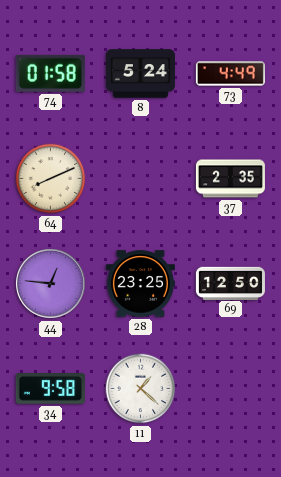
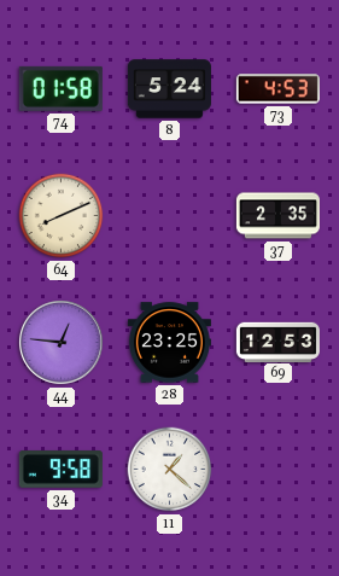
73: 4:49 -> 4:53 (277, 89)
69: 12:50 -> 12:53 (277, 342)
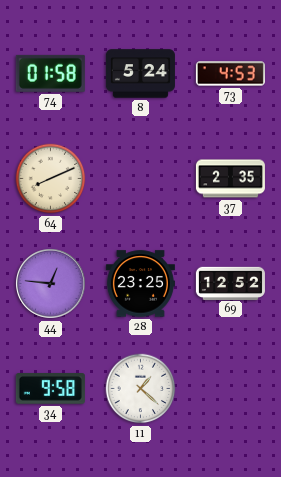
69: 12:53 -> 12:52 (230, 283)
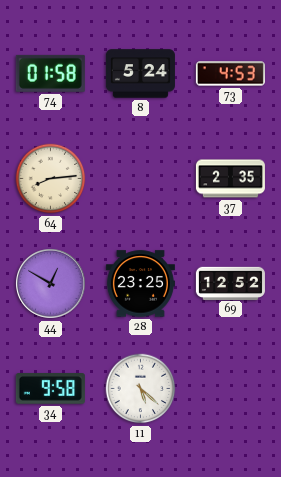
64: 8:11 -> 8:14 (51, 179)
44: 12:46 -> 12:50 (51, 284)
11: 1:22 -> 5:22 (141, 389)
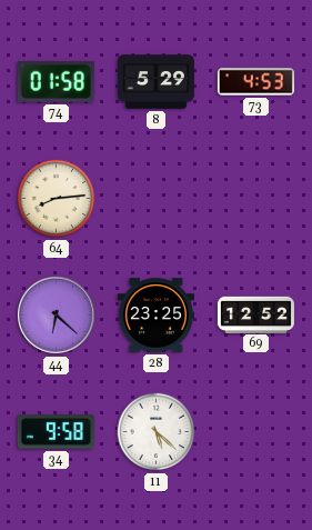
8: 5:24 -> 5:29 (155, 82)
37: 2:35 -> none (230, 179)
44: 12:50 -> 6:22 (57, 316)
